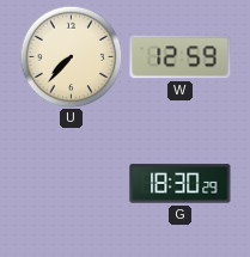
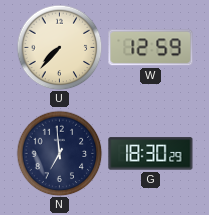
N: none -> 6:59 (59, 153)
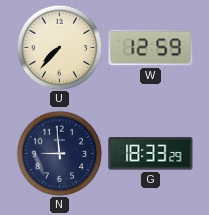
N: 6:59 -> 8:59 (59, 153)
G: 18:30 -> 18:33 (151, 154)
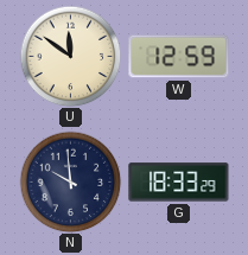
U: 7:37 -> 11:51 (70, 56)
N: 8:59 -> 9:59 (70, 181)
